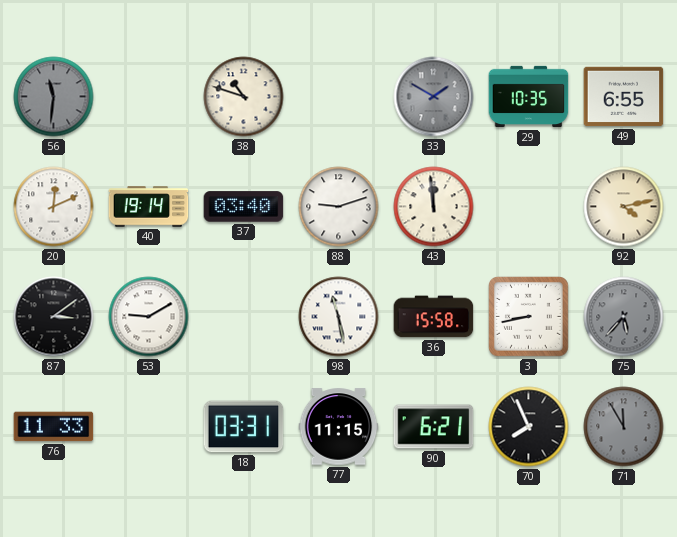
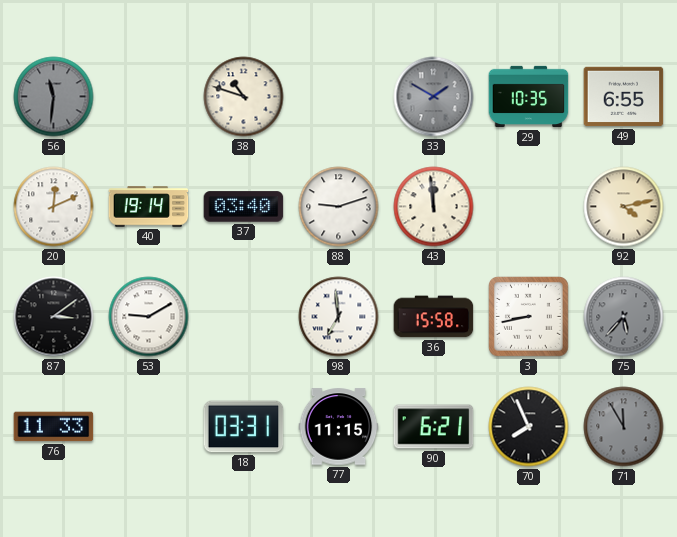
98: 11:28 -> 6:59 (339, 317)
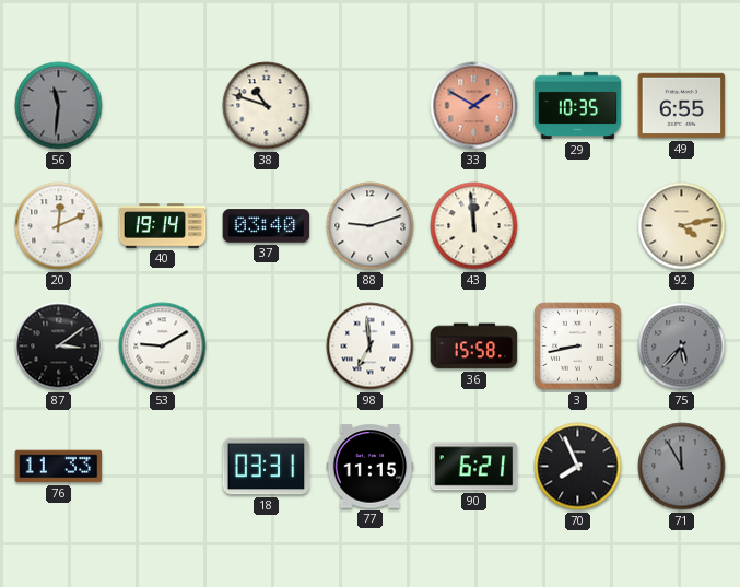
33 dial: grey -> salmon (474, 106)
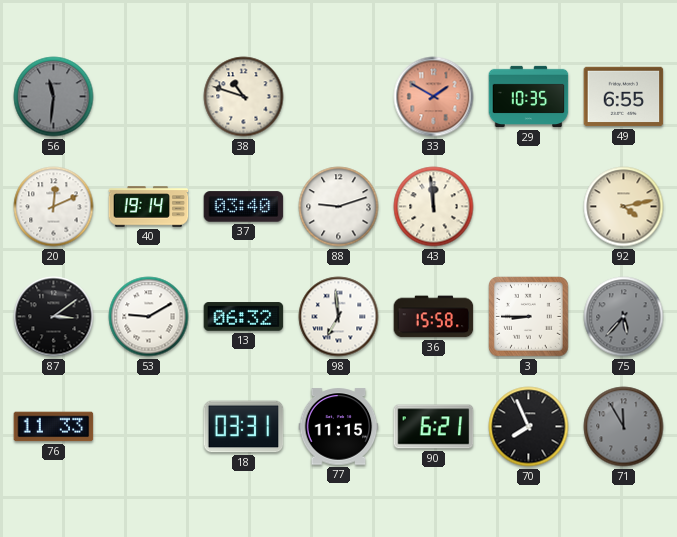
13: none -> 06:32 (244, 317)
3: 8:43 -> 8:45 (529, 317)
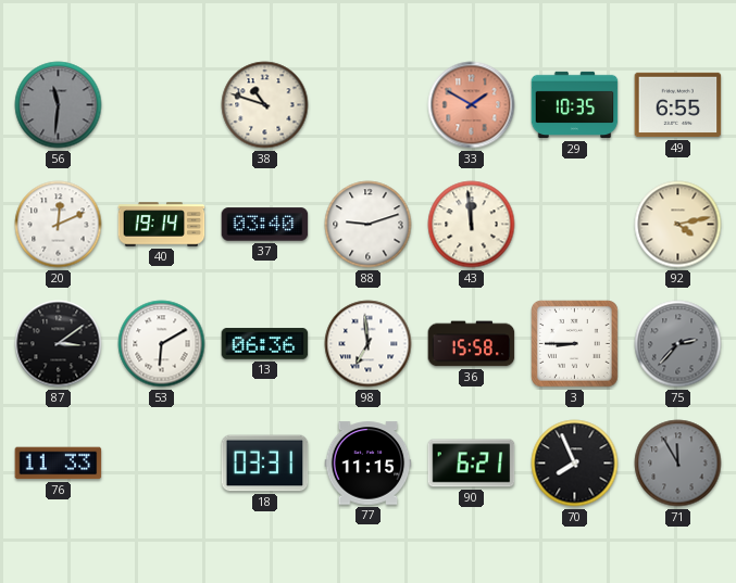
53: 9:10 -> 6:10 (162, 344)
13: 06:32 -> 06:36 (265, 344)
75: 5:37 -> 2:37 (678, 344)
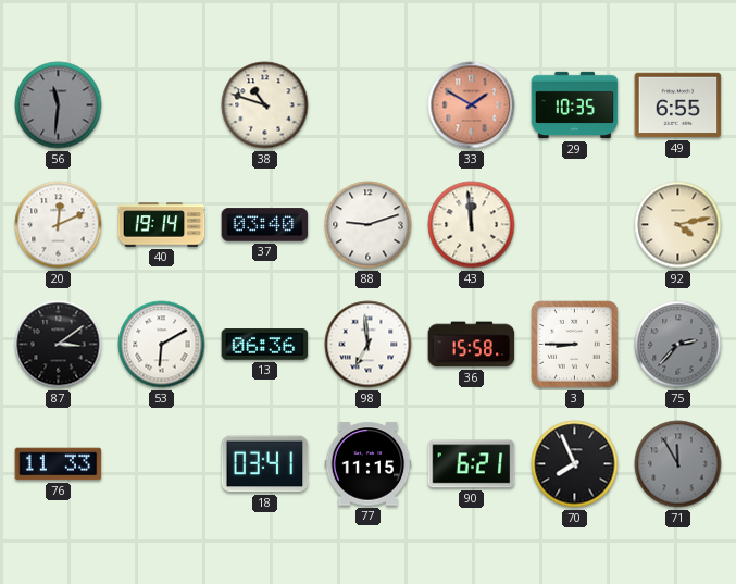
18: 03:31 -> 03:41 (265, 464)
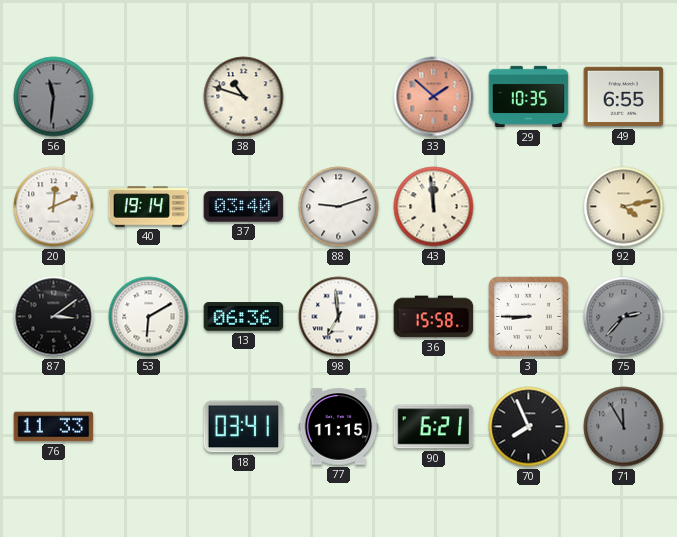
33: 1:50 -> 1:52 (434, 97)
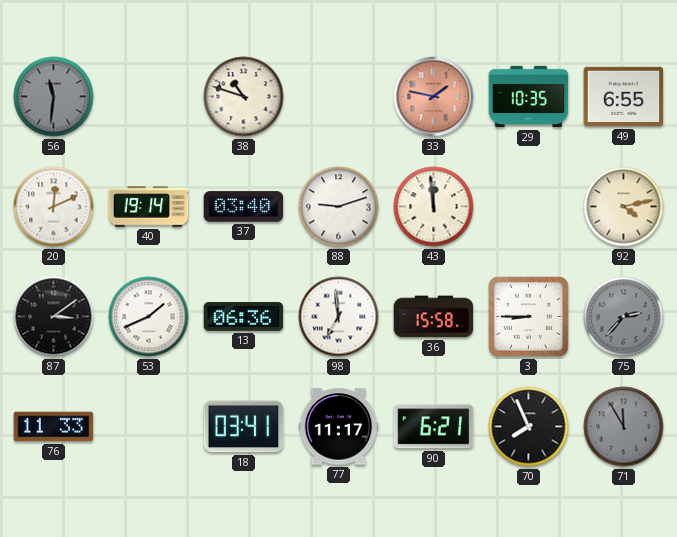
33: 1:52 -> 1:47 (434, 97)
53: 6:10 -> 1:41 (149, 317)
77: 11:15 -> 11:17 (339, 427)
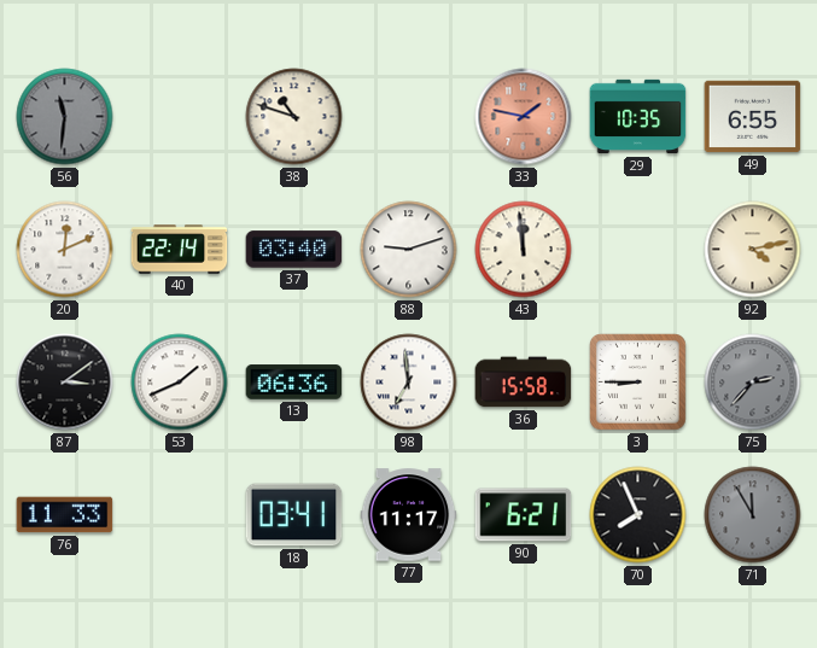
40: 19:14 -> 22:14 (180, 250)
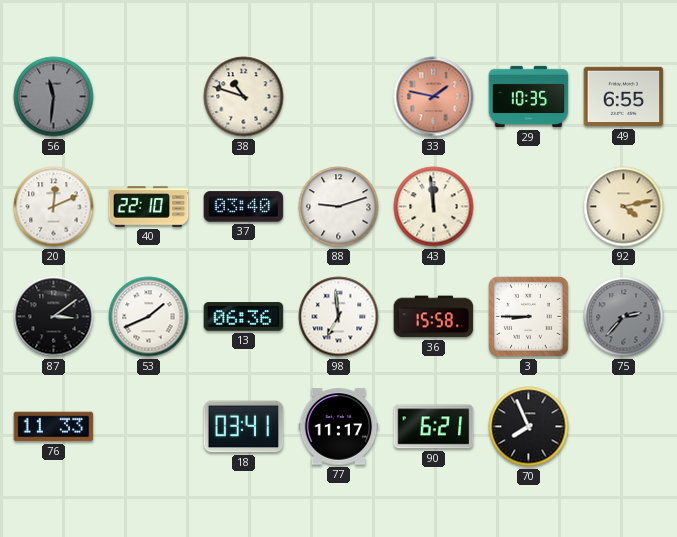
40: 22:14 -> 22:10 (149, 207)
71: 11:55 -> none (753, 515)
